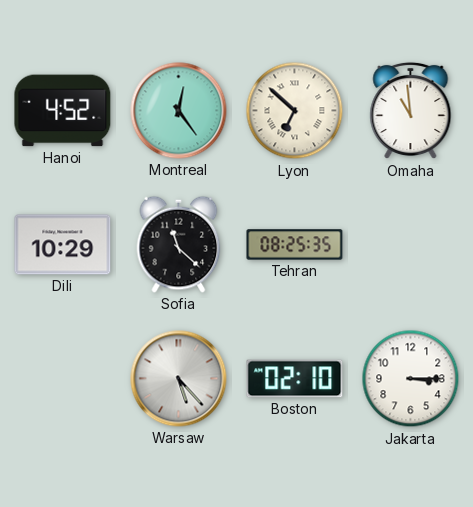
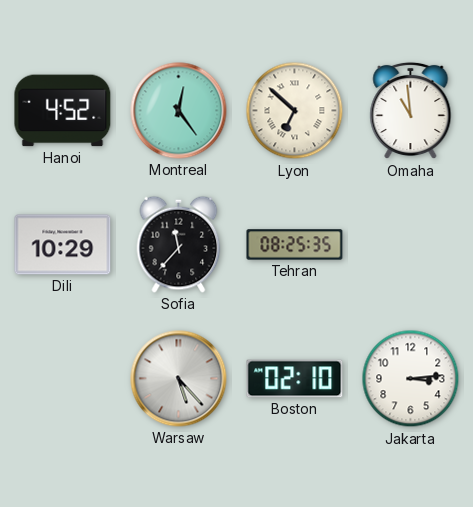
Sofia: 11:22 -> 11:37 (179, 244)
Jakarta: 3:15 -> 3:14 (411, 379)
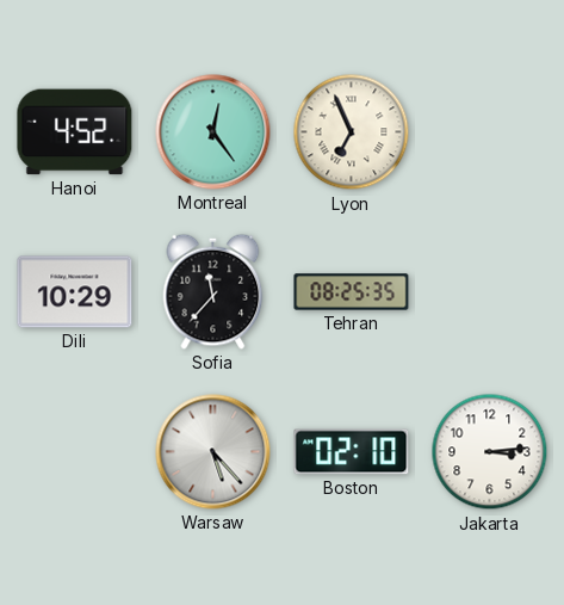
Lyon: 6:52 -> 6:56 (352, 132)
Omaha: 10:59 -> none (411, 111)
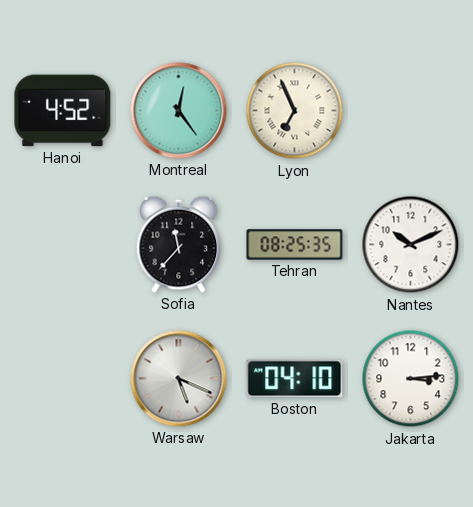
Dili: 10:29 -> none (75, 292)
Nantes: none -> 10:11 (411, 245)
Warsaw: 5:23 -> 5:19 (179, 379)
Boston: 02:10 -> 04:10 (295, 379)
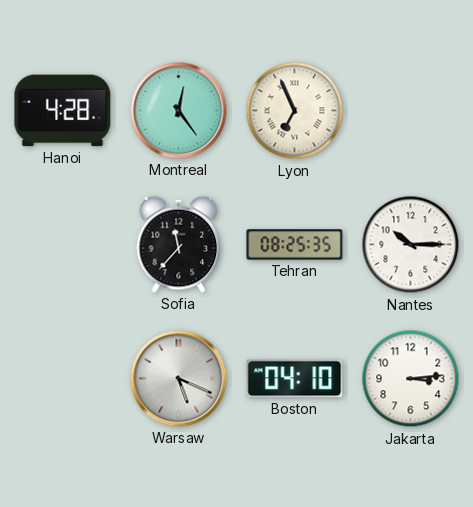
Hanoi: 4:52 -> 4:28 (63, 111)
Nantes: 10:11 -> 10:15 (411, 245)
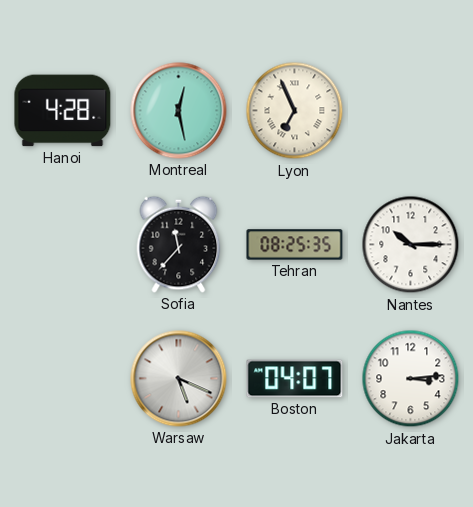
Montreal: 12:24 -> 12:28 (179, 111)
Boston: 04:10 -> 04:07 (295, 379)
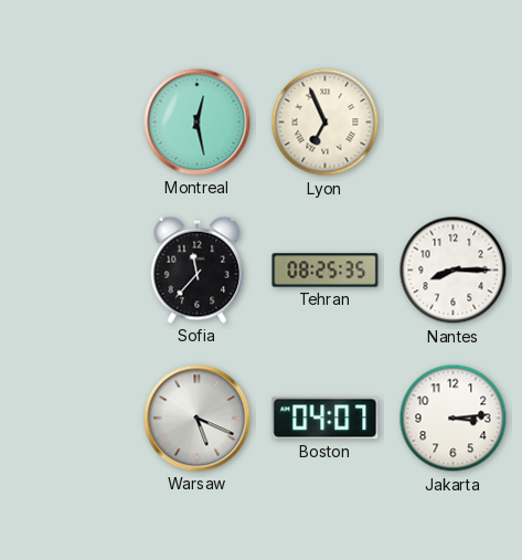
Hanoi: 4:28 -> none (63, 111)
Nantes: 10:15 -> 8:15 (454, 271)
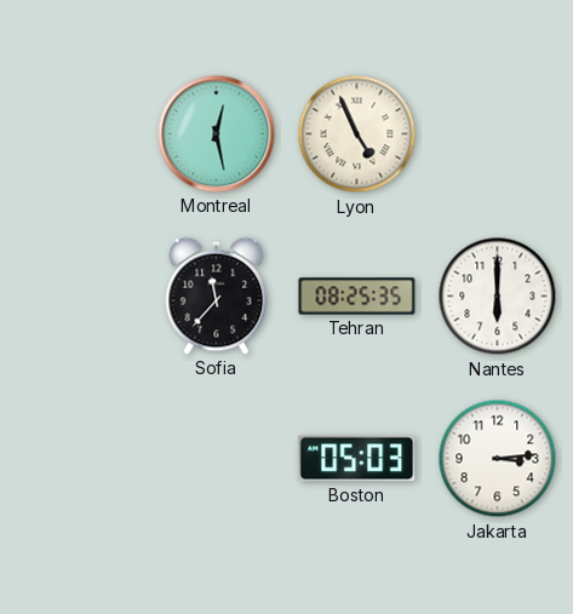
Lyon: 6:56 -> 4:56 (357, 134)
Nantes: 8:15 -> 6:00 (498, 297)
Warsaw: 5:19 -> none (198, 419)
Boston: 04:07 -> 05:03 (357, 459)
